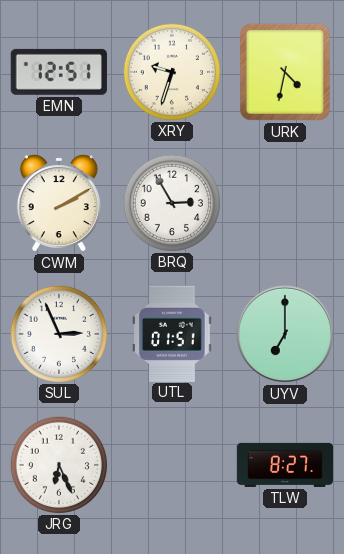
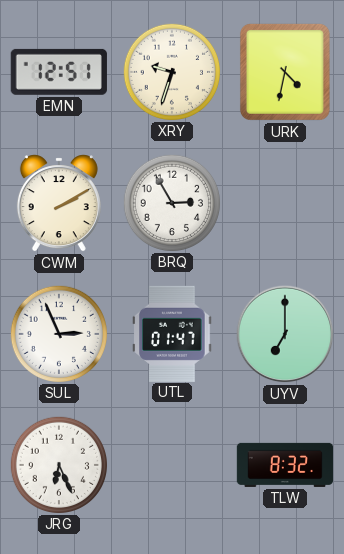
UTL: 01:51 -> 01:47 (172, 333)
TLW: 8:27 -> 8:32 (285, 465)
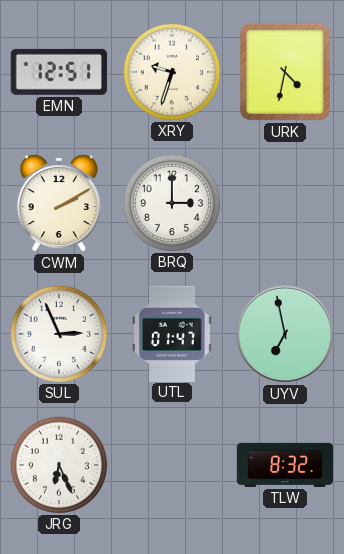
BRQ: 2:55 -> 3:00 (171, 202)
UYV: 7:00 -> 6:58 (285, 334)
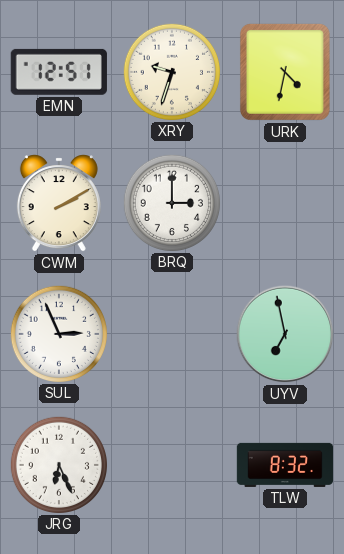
UTL: 01:47 -> none (172, 333)
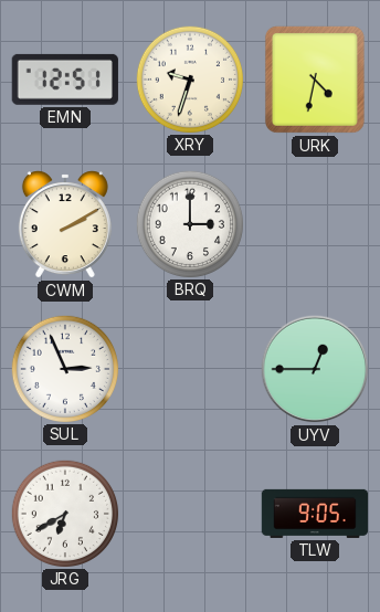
UYV: 6:58 -> 12:45 (315, 369)
JRG: 6:26 -> 6:40 (64, 513)
TLW: 8:32 -> 9:05 (315, 514)
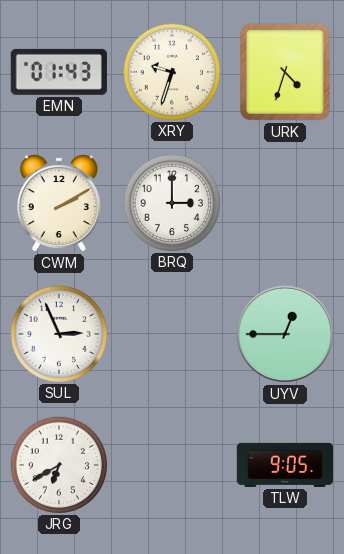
EMN: 12:51 -> 01:43 (59, 72)
URK: 4:32 -> 4:33 (285, 72)
